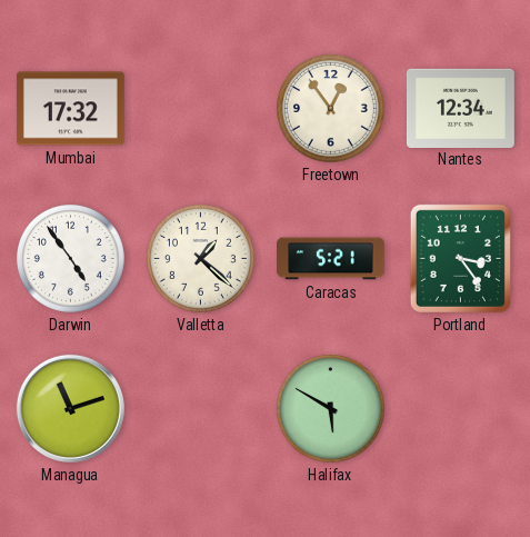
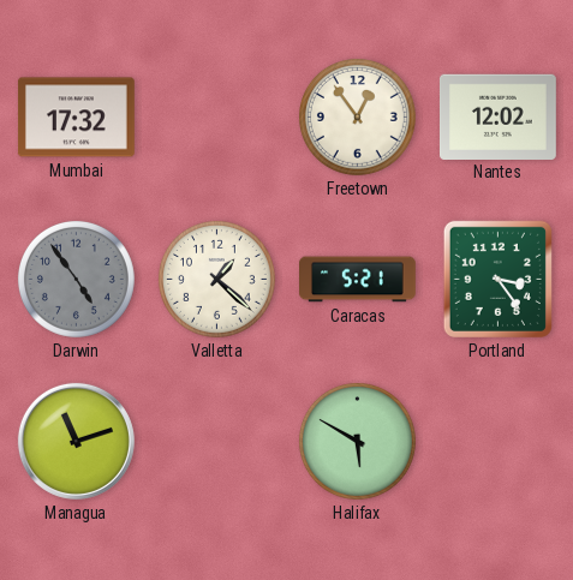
Nantes: 12:34 -> 12:02 (497, 116)
Darwin dial: white -> grey (76, 279)
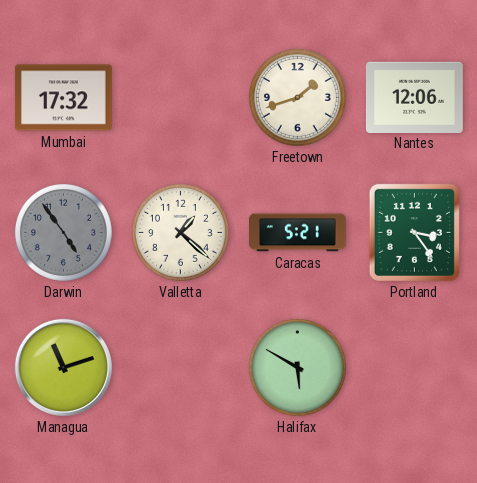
Freetown: 12:54 -> 1:42 (297, 97)
Nantes: 12:02 -> 12:06 (414, 97)
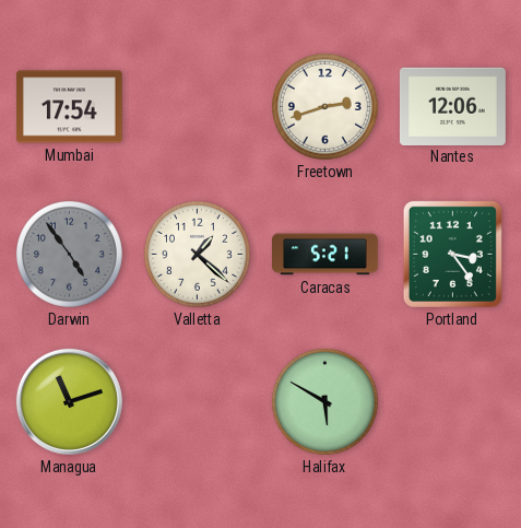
Mumbai: 17:32 -> 17:54 (69, 107)
Freetown: 1:42 -> 2:42 (324, 106)
